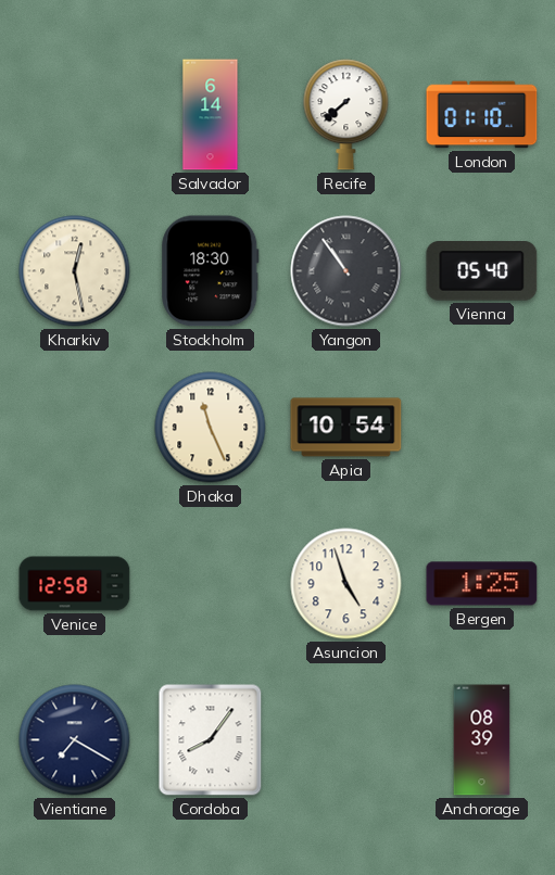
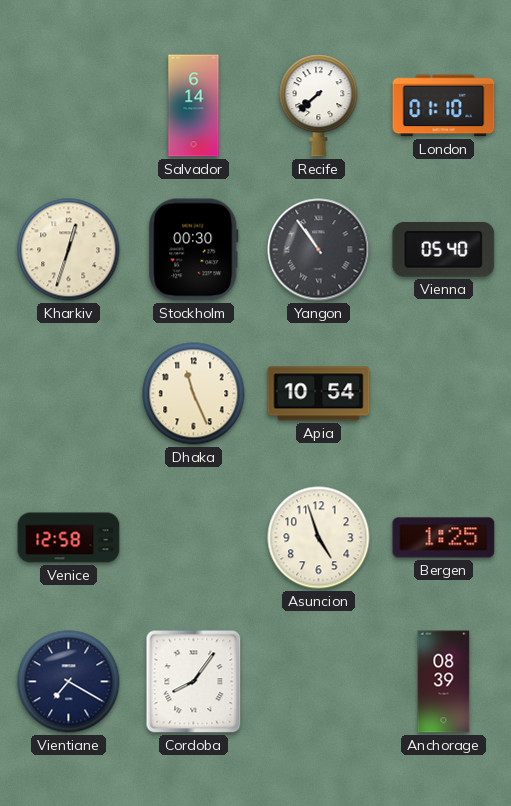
Kharkiv: 12:28 -> 12:33 (69, 250)
Stockholm: 18:30 -> 00:30 (194, 250)
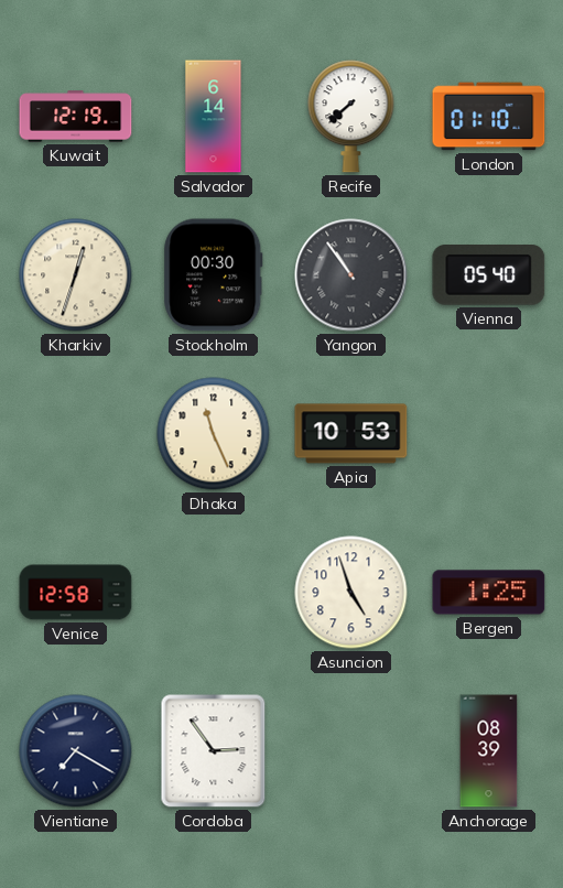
Kuwait: none -> 12:19 (76, 117)
Apia: 10:54 -> 10:53 (351, 434)
Cordoba: 8:06 -> 2:54 (214, 751)
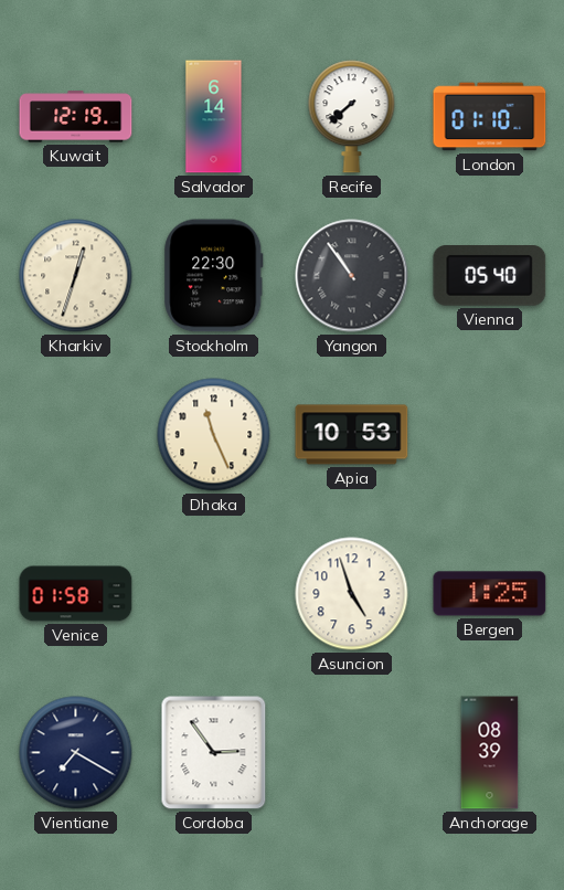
Stockholm: 00:30 -> 22:30 (214, 276)
Venice: 12:58 -> 01:58 (76, 594)
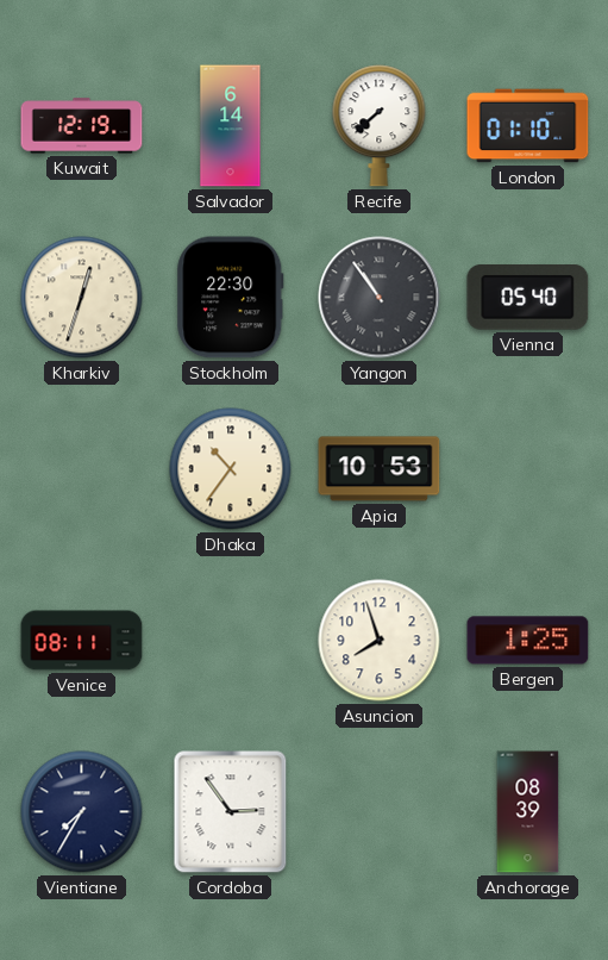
Dhaka: 11:26 -> 10:36 (231, 469)
Venice: 01:58 -> 08:11 (82, 641)
Asuncion: 4:57 -> 7:57 (380, 641)
Vientiane: 7:20 -> 7:35 (82, 812)
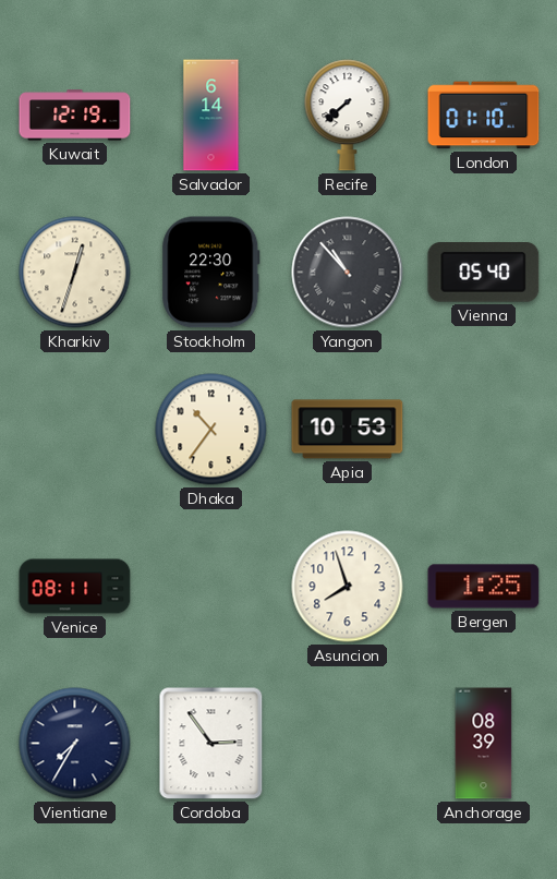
Yangon: 10:54 -> 10:53 (348, 273)
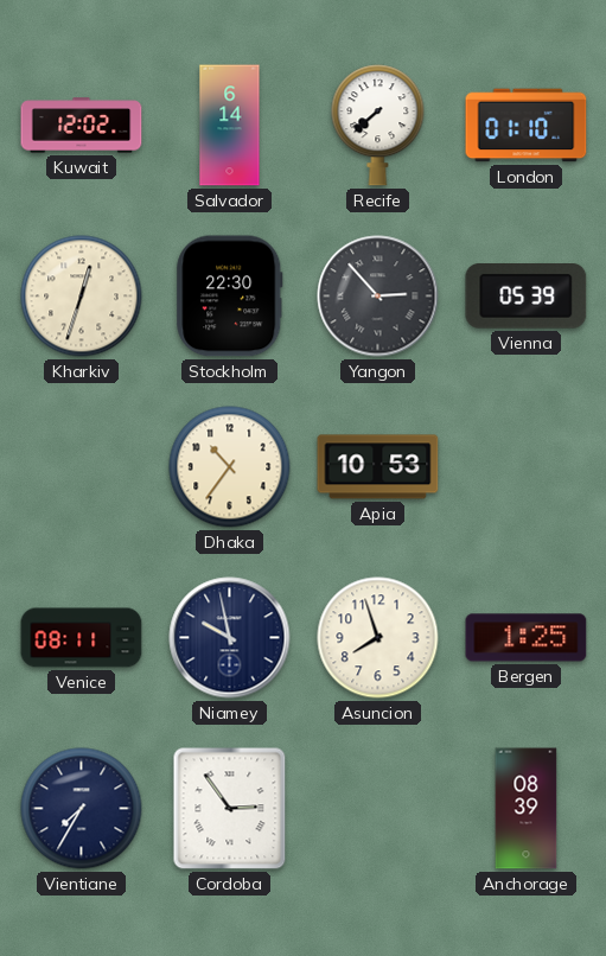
Kuwait: 12:19 -> 12:02 (82, 126)
Yangon: 10:53 -> 2:53 (378, 297)
Vienna: 05:40 -> 05:39 (527, 297)
Niamey: none -> 9:58 (230, 638)
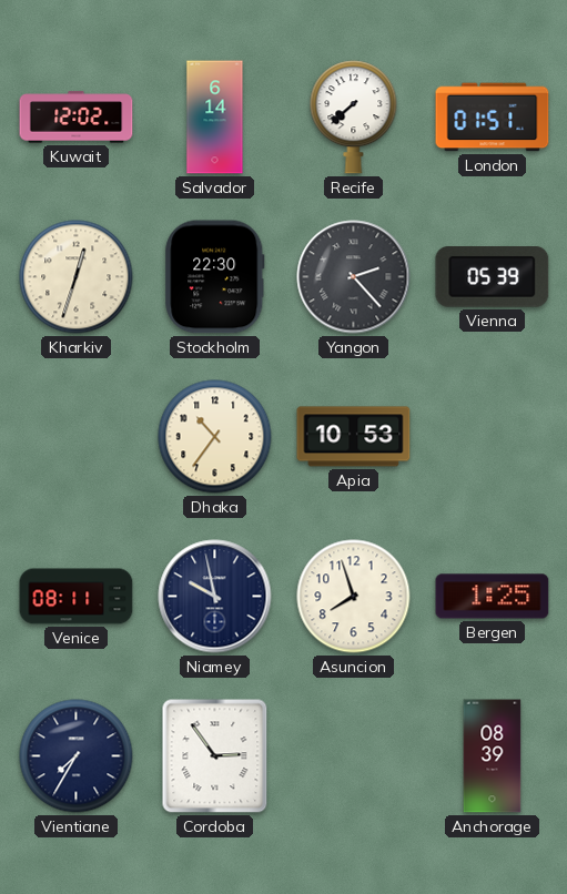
London: 01:10 -> 01:51 (493, 118)
Yangon: 2:53 -> 2:23 (354, 277)
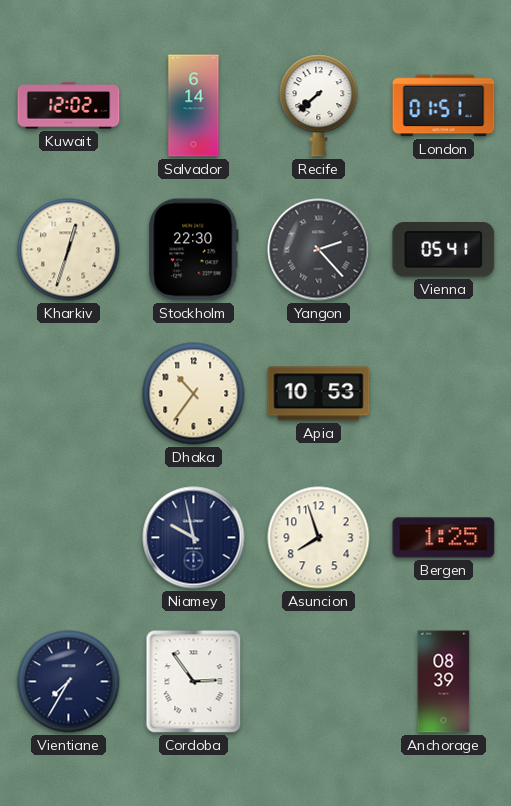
Vienna: 05:39 -> 05:41 (444, 250)
Venice: 08:11 -> none (77, 597)
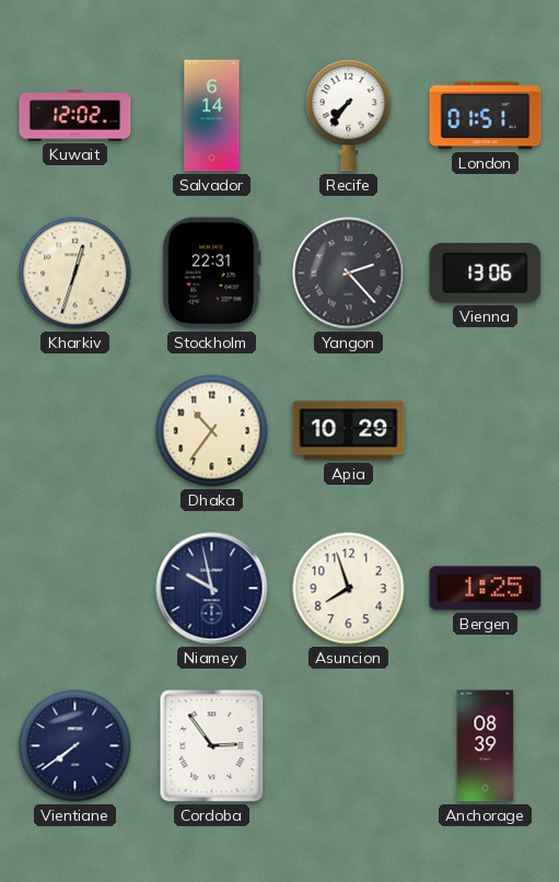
Recife: 7:38 -> 7:36 (349, 116)
Stockholm: 22:30 -> 22:31 (212, 274)
Vienna: 05:41 -> 13:06 (486, 274)
Apia: 10:53 -> 10:29 (349, 431)
Vientiane: 7:35 -> 7:39 (75, 746)
